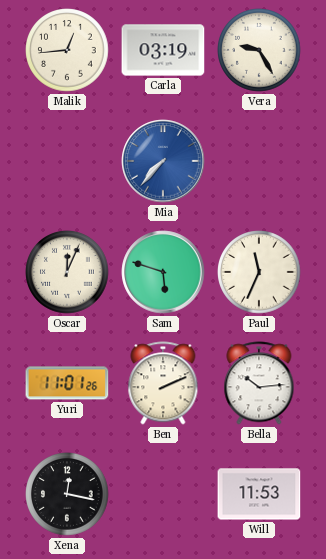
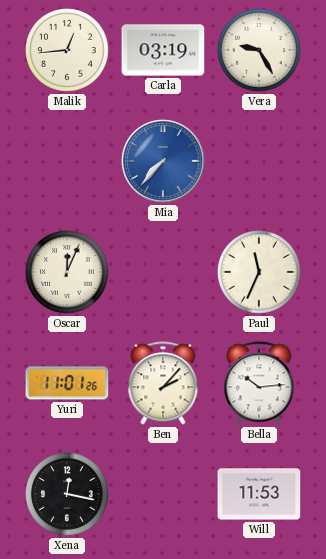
Sam: 5:48 -> none (163, 272)
Ben: 2:11 -> 2:07 (163, 383)
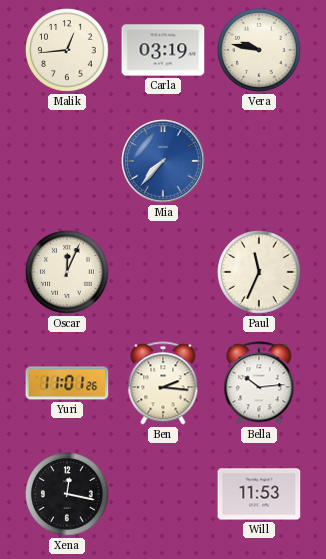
Vera: 9:25 -> 9:47 (259, 50)
Ben: 2:07 -> 2:16 (163, 383)
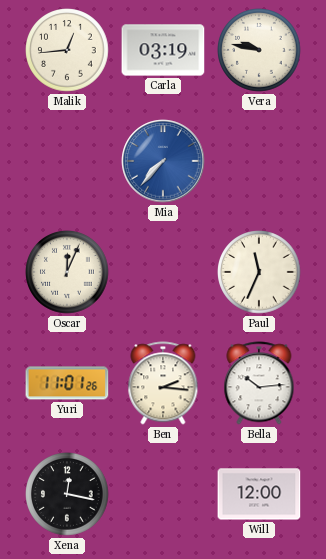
Will: 11:53 -> 12:00 (259, 494)
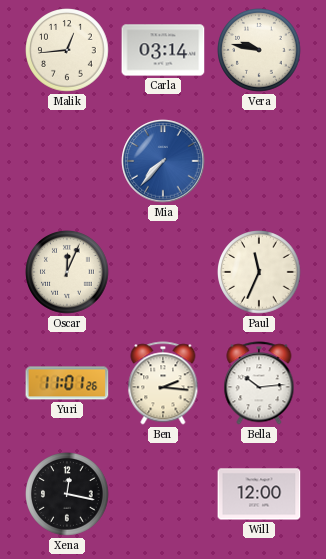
Carla: 03:19 -> 03:14 (163, 50)
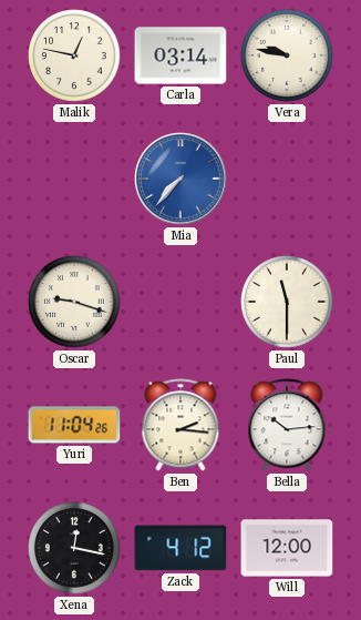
Malik: 12:44 -> 12:47 (74, 55)
Oscar: 12:04 -> 9:18 (74, 302)
Paul: 11:34 -> 11:30 (287, 302)
Yuri: 11:01 -> 11:04 (74, 425)
Zack: none -> 4:12 (180, 548)
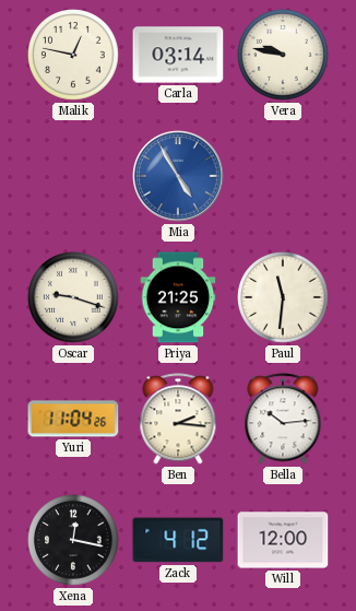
Mia: 7:37 -> 4:55 (178, 176)
Priya: none -> 21:25 (178, 297)
Paul: 11:30 -> 11:31 (283, 297)
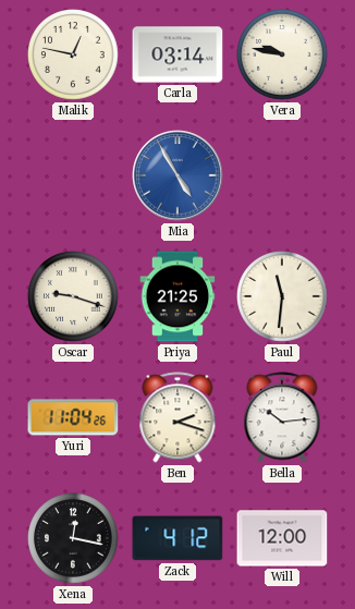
Ben: 2:16 -> 2:18 (177, 417)
